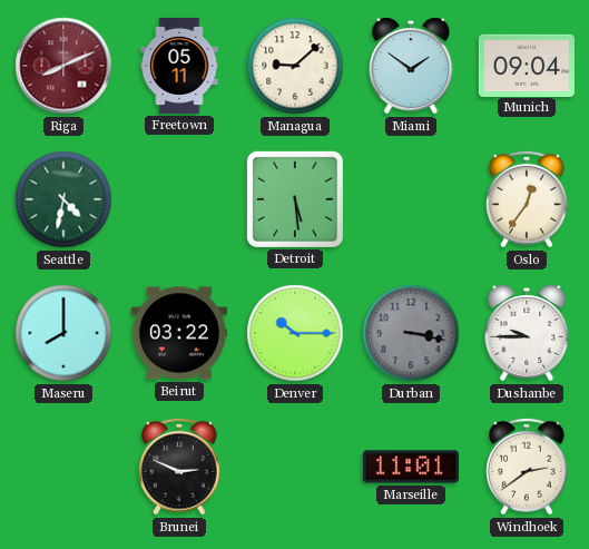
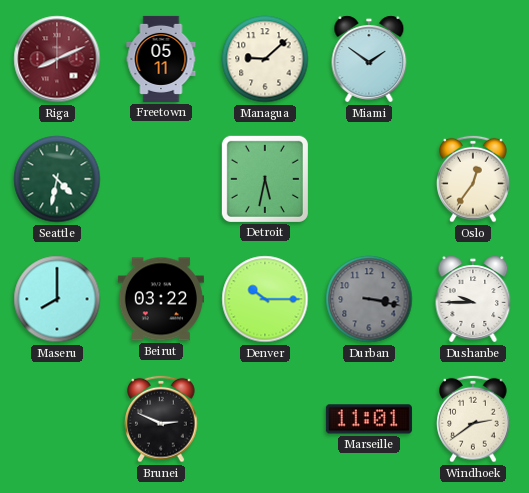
Munich: 09:04 -> none (527, 65)
Detroit: 5:29 -> 5:32 (265, 179)
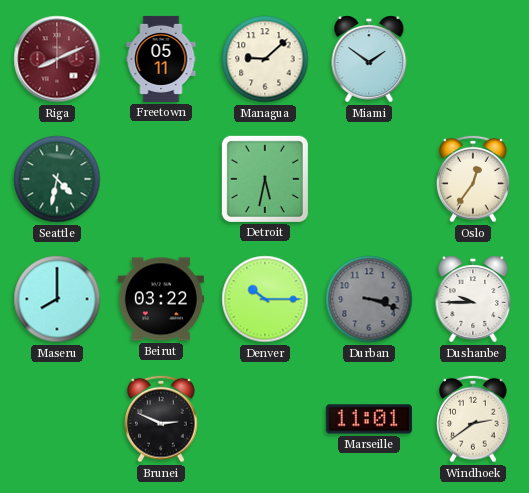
Durban: 3:17 -> 3:18 (369, 299)
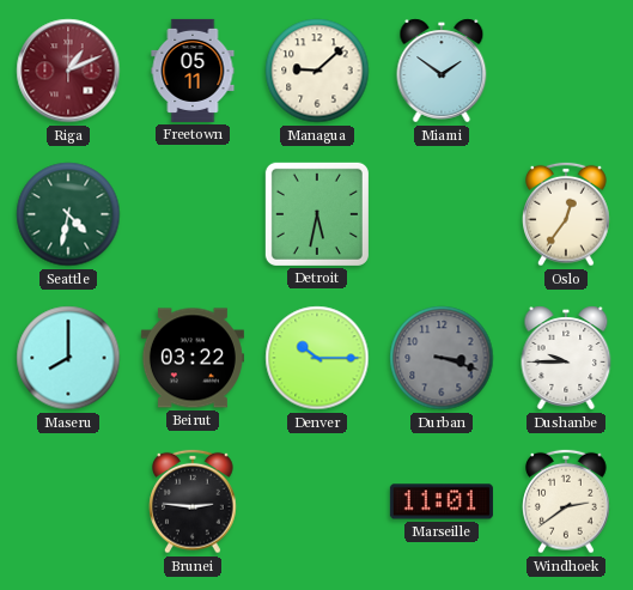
Riga: 8:11 -> 1:11 (68, 71)
Brunei: 2:49 -> 2:46 (193, 501)
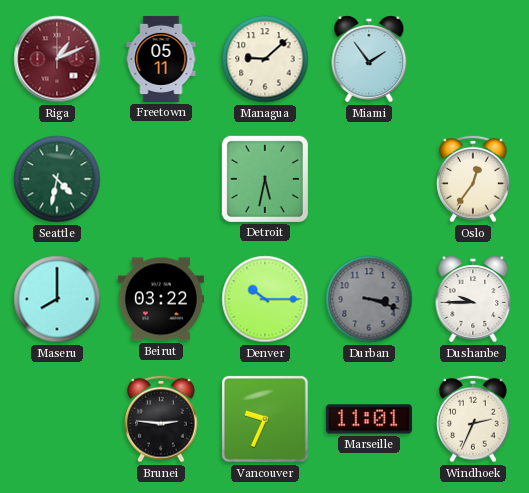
Miami: 1:51 -> 1:54 (369, 59)
Vancouver: none -> 9:34 (265, 419)
Windhoek: 2:39 -> 2:34 (473, 419)
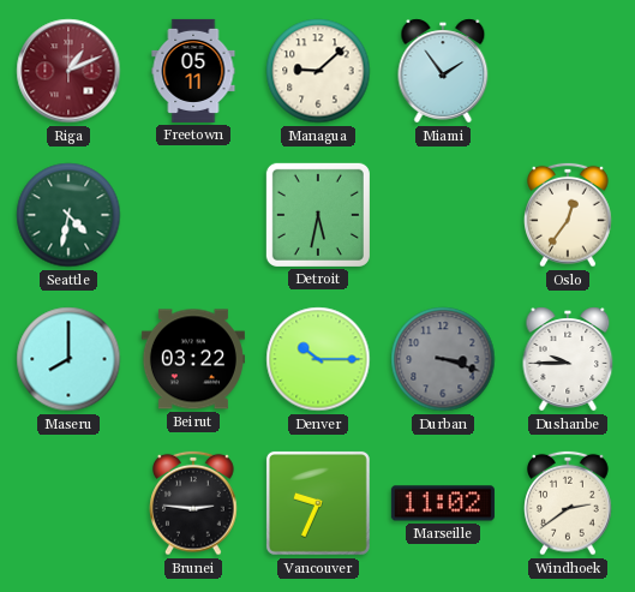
Marseille: 11:01 -> 11:02 (443, 503)
Windhoek: 2:34 -> 2:39 (568, 503)
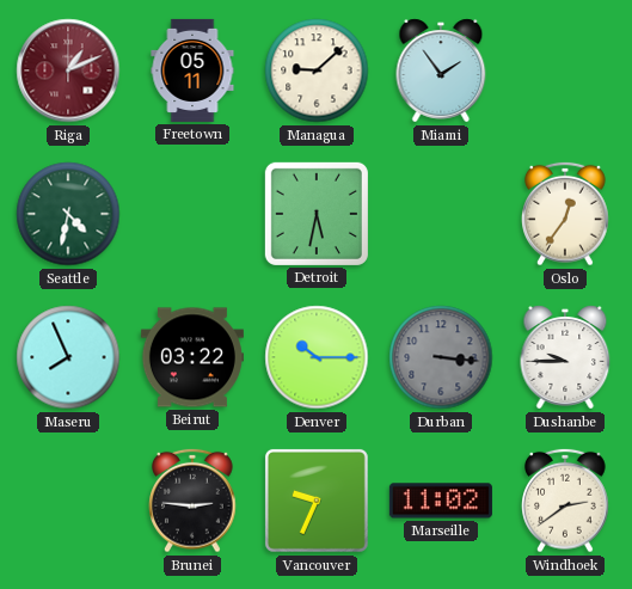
Maseru: 8:00 -> 7:56 (68, 357)
Durban: 3:18 -> 3:16 (441, 357)
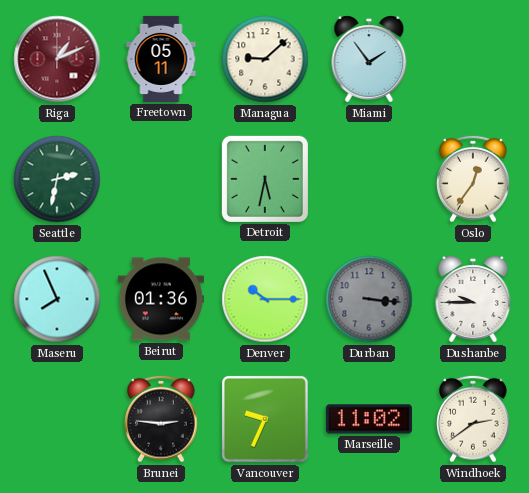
Seattle: 4:32 -> 2:32 (57, 179)
Beirut: 03:22 -> 01:36 (161, 299)
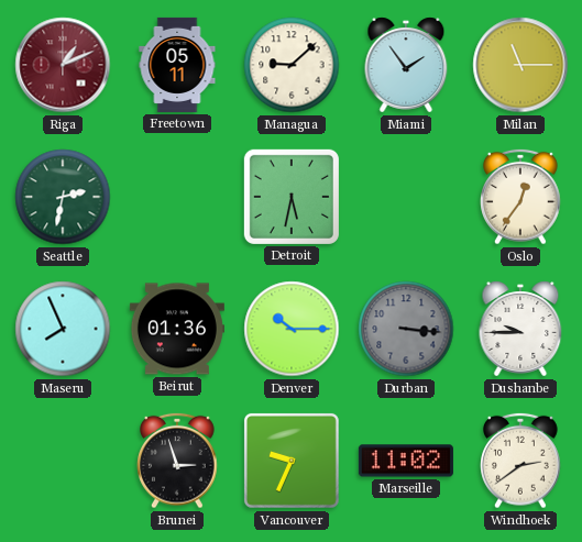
Milan: none -> 11:15 (520, 65)
Brunei: 2:46 -> 2:57 (177, 461)
